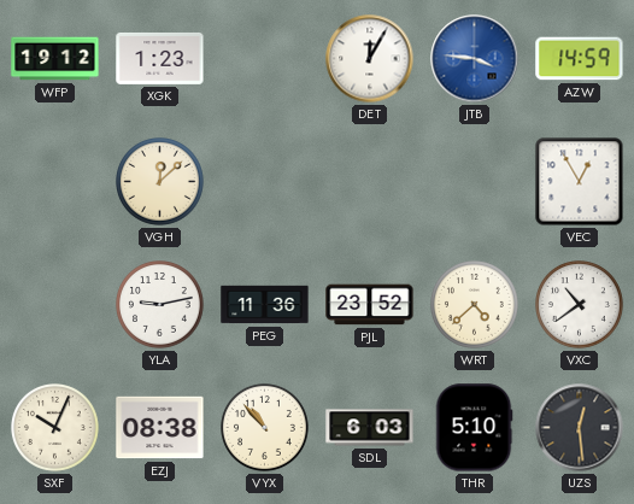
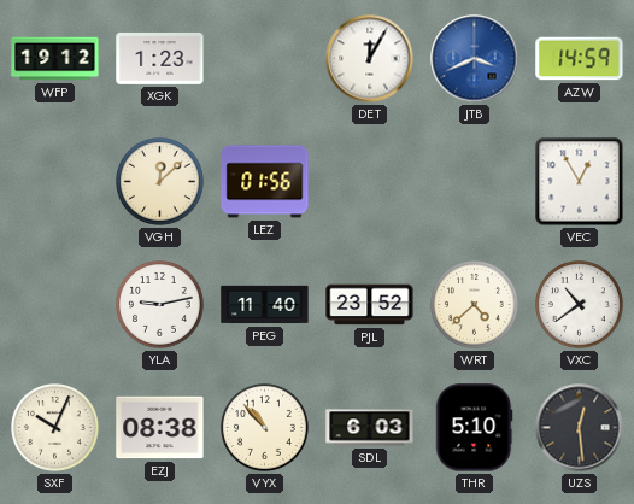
JTB: 3:46 -> 3:41 (475, 59)
LEZ: none -> 01:56 (265, 182)
PEG: 11:36 -> 11:40 (265, 305)
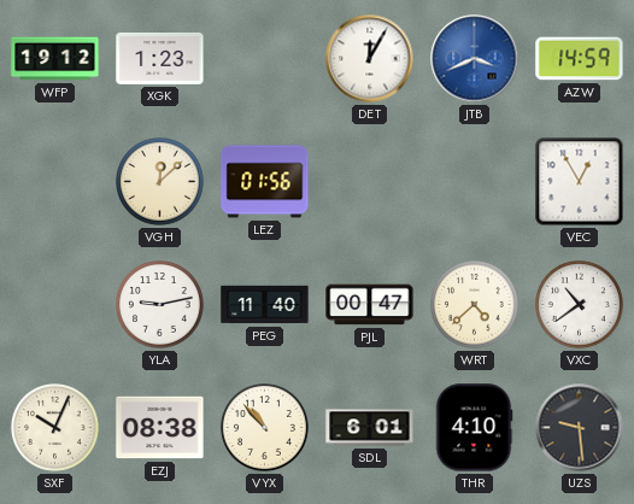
PJL: 23:52 -> 00:47 (370, 305)
SDL: 6:03 -> 6:01 (370, 428)
THR: 5:10 -> 4:10 (474, 428)
UZS: 12:29 -> 9:29 (580, 428)
